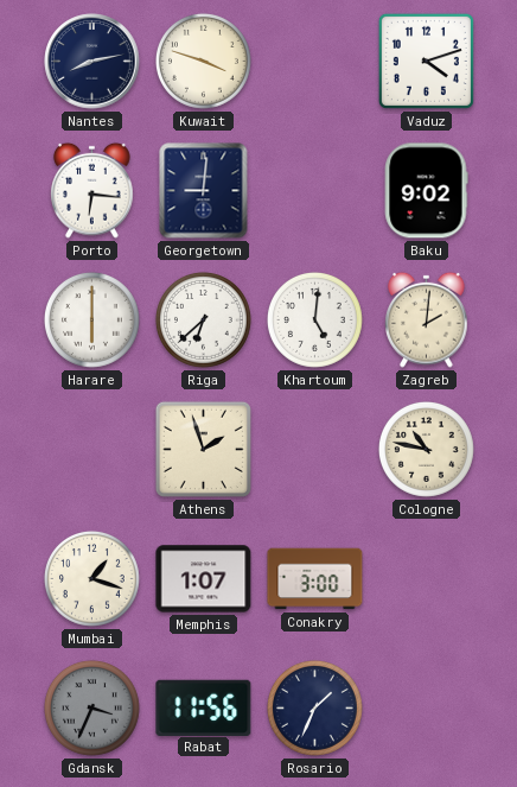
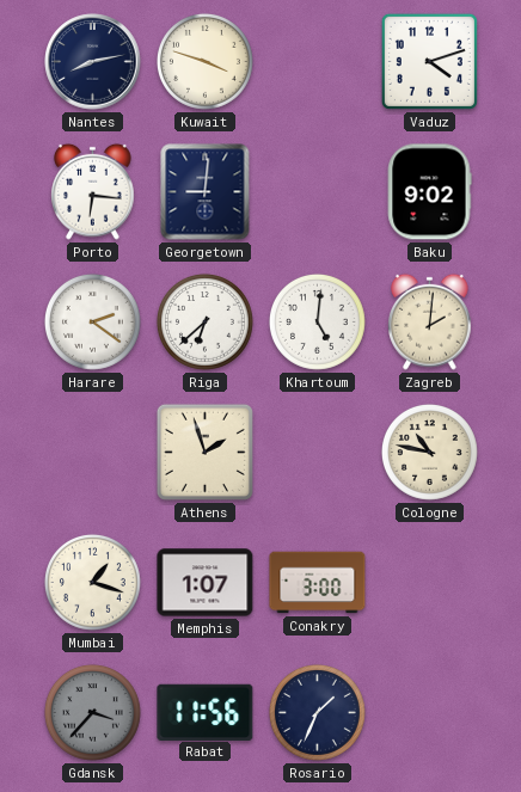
Harare: 6:00 -> 2:21 (92, 321)
Gdansk: 3:34 -> 3:37 (92, 712)
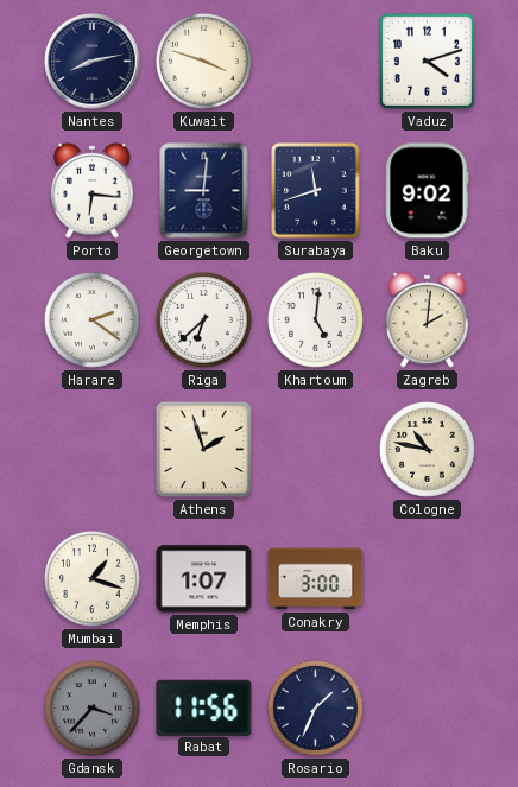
Surabaya: none -> 11:42 (315, 190)
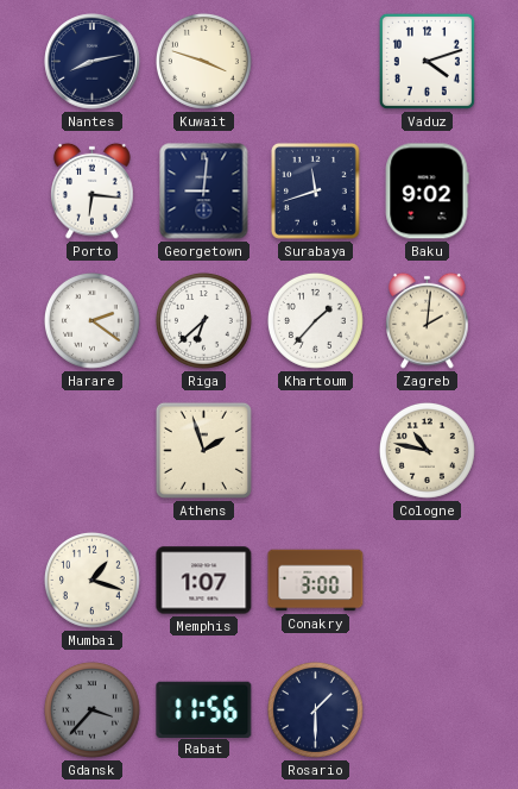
Khartoum: 5:01 -> 1:37 (315, 320)
Rosario: 1:34 -> 1:30 (315, 709)
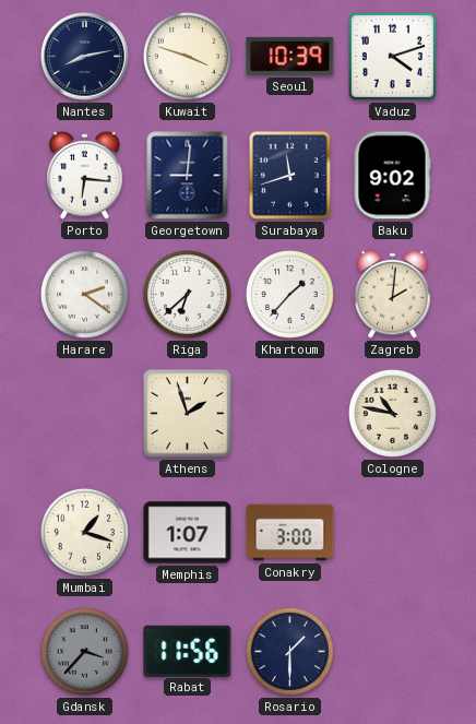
Seoul: none -> 10:39 (290, 56)
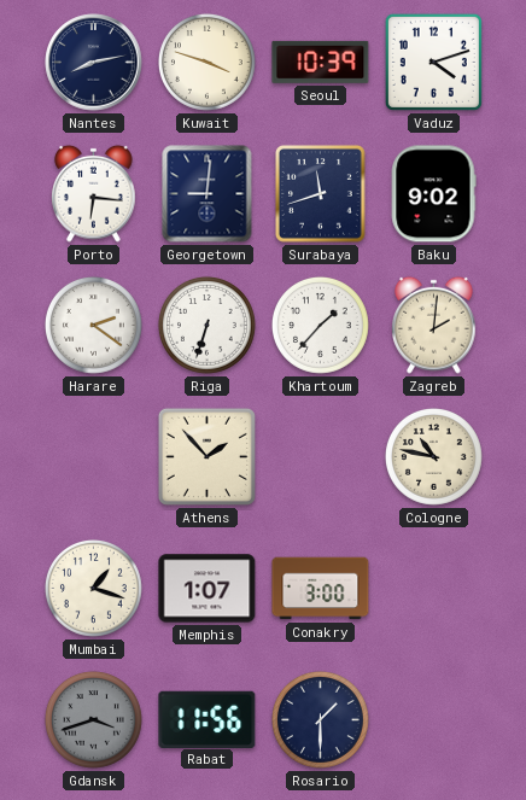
Riga: 6:38 -> 6:33 (206, 325)
Athens: 1:57 -> 1:53 (206, 456)
Gdansk: 3:37 -> 3:42 (93, 719)
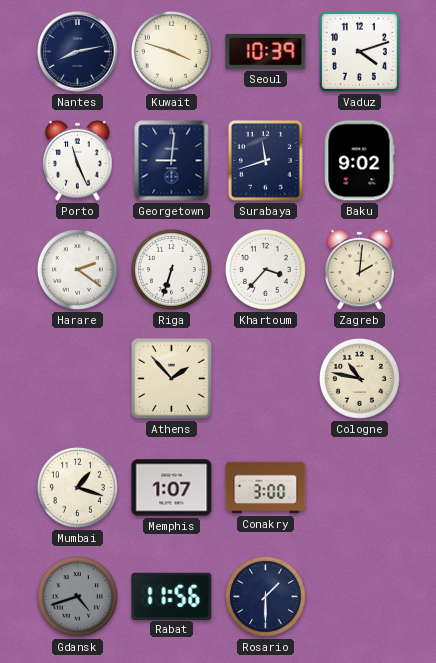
Porto: 6:16 -> 11:26 (78, 160)
Khartoum: 1:37 -> 3:37 (265, 269)
Gdansk: 3:42 -> 4:42 (77, 596)
